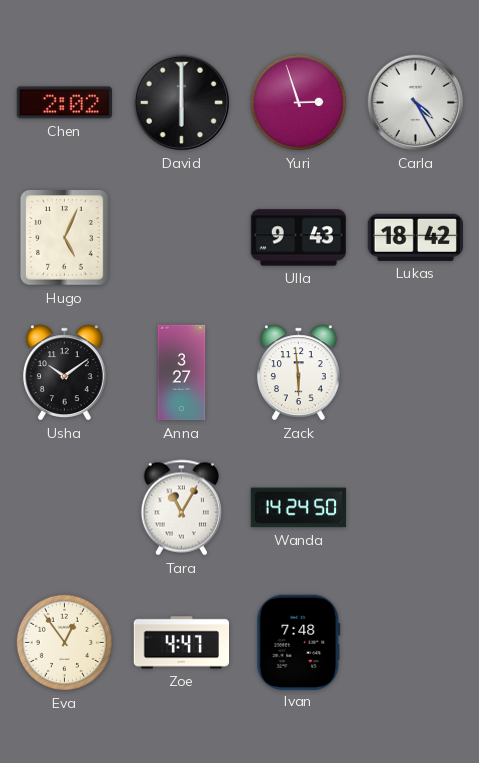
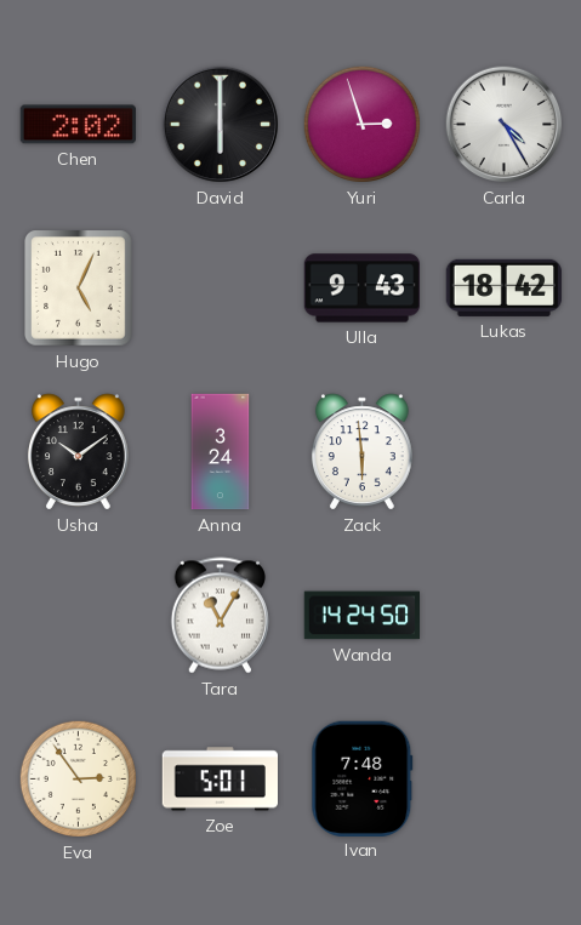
Anna: 3:27 -> 3:24 (221, 452)
Eva: 12:54 -> 2:54 (78, 778)
Zoe: 4:47 -> 5:01 (220, 780)
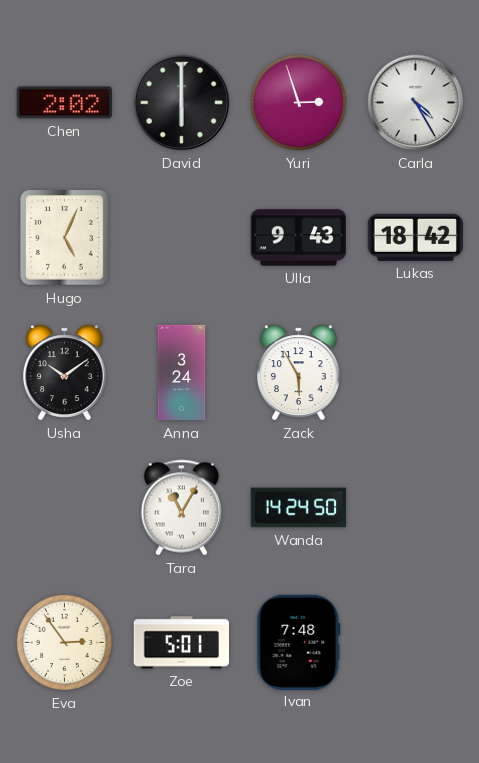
Zack: 5:59 -> 5:55 (298, 373)
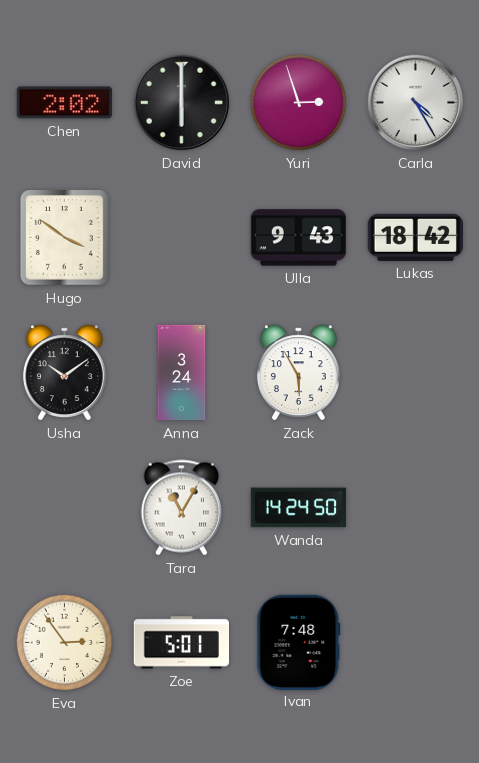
Hugo: 5:04 -> 3:51 (65, 238)
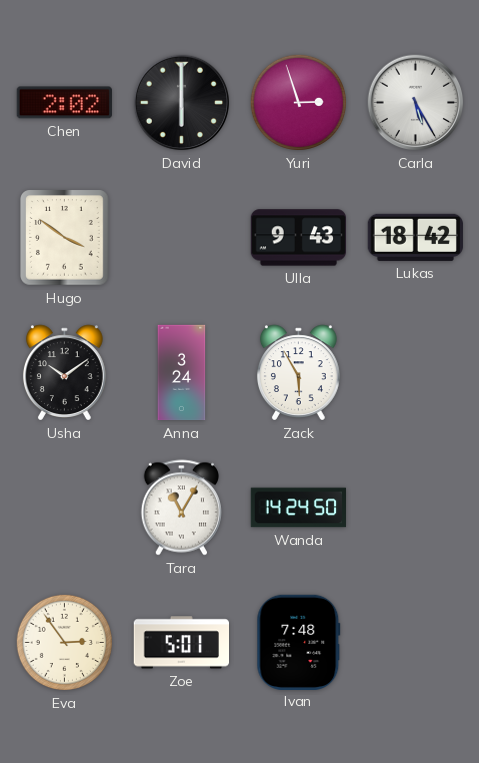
Carla: 4:25 -> 5:25 (416, 103)
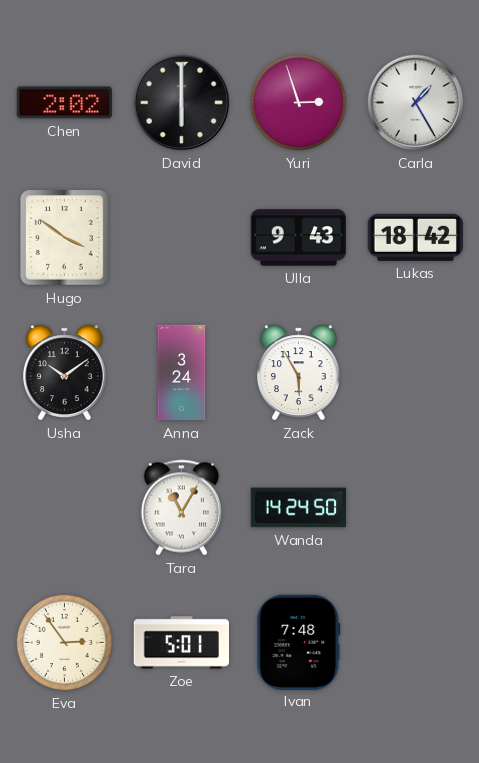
Carla: 5:25 -> 1:25 (416, 103)
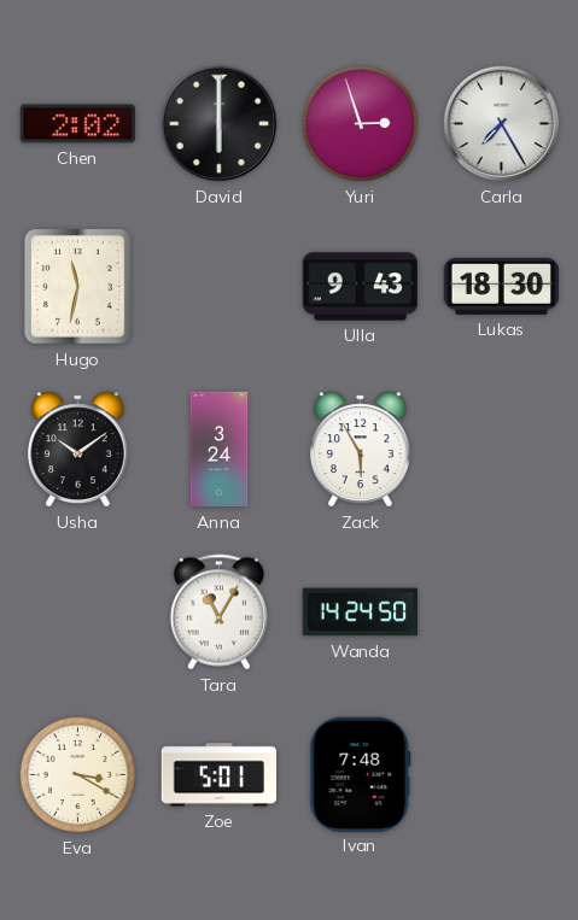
Carla: 1:25 -> 7:25 (502, 124)
Hugo: 3:51 -> 11:32 (78, 287)
Lukas: 18:42 -> 18:30 (501, 286)
Eva: 2:54 -> 3:20 (77, 774)
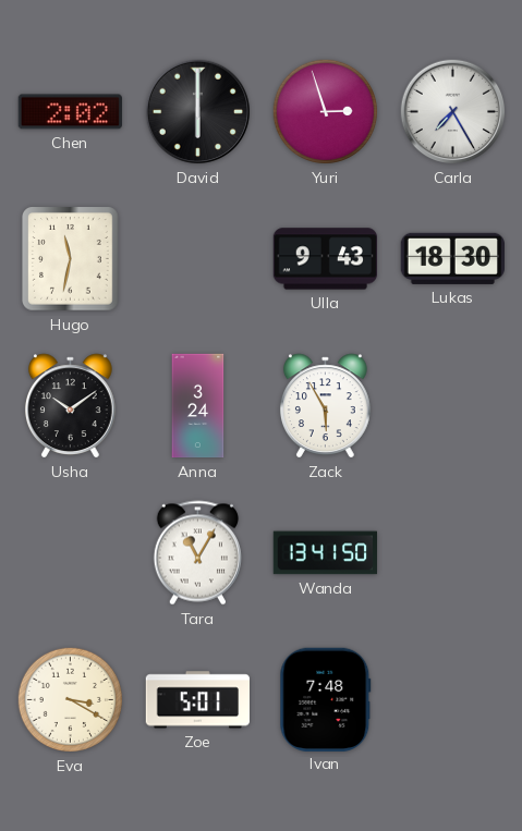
Wanda: 14:24 -> 13:41 (325, 553)
